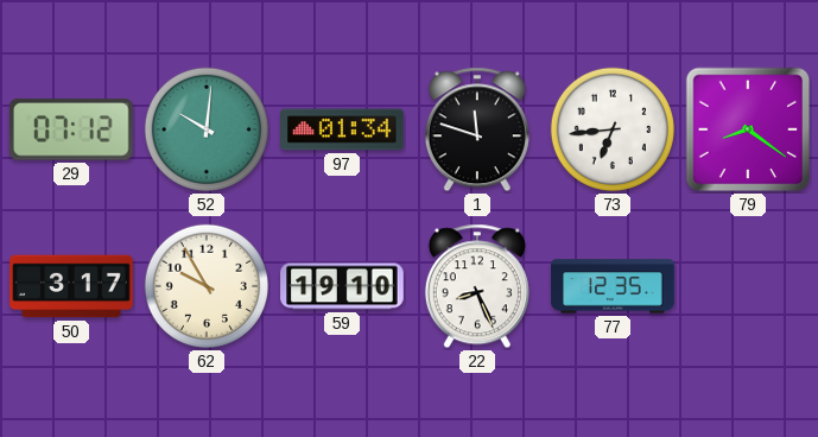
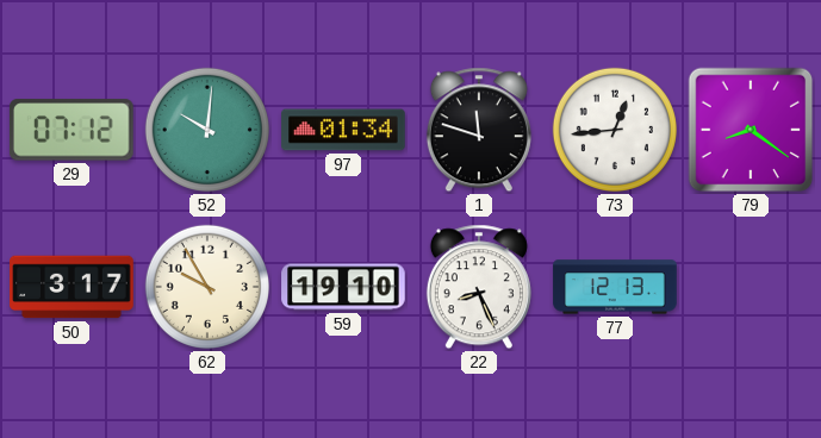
73: 6:44 -> 12:44 (615, 130)
77: 12:35 -> 12:13 (615, 287)
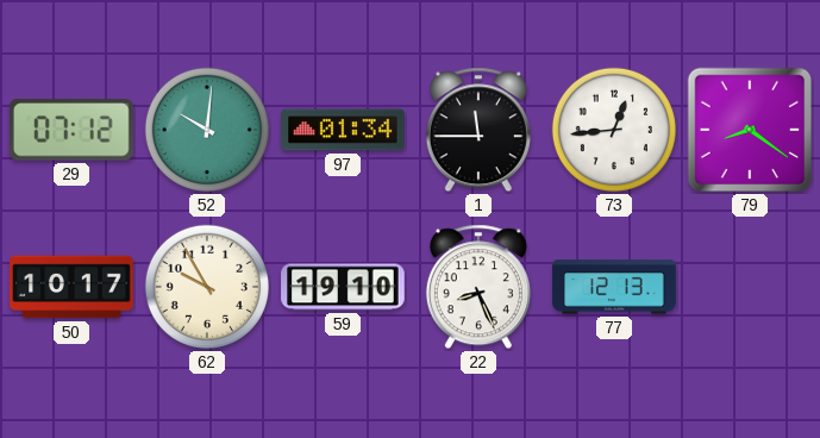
1: 11:48 -> 11:45 (478, 130)
50: 3:17 -> 10:17 (71, 287)
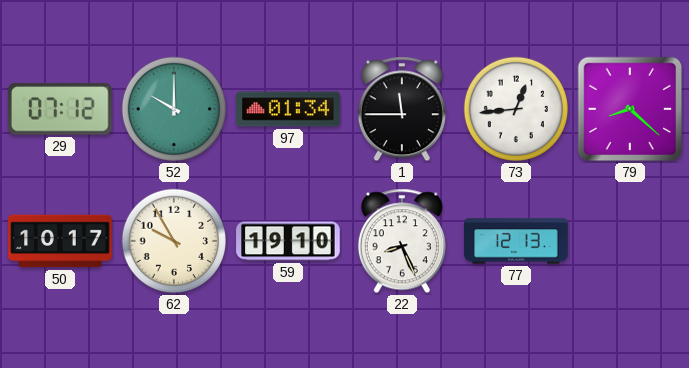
52: 10:01 -> 10:00 (174, 109)
79: 8:21 -> 8:22 (630, 109)
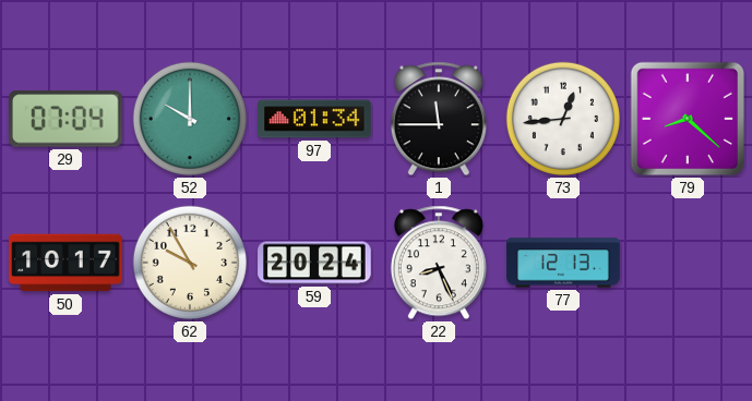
29: 07:12 -> 07:04 (65, 119)
59: 19:10 -> 20:24 (314, 263)
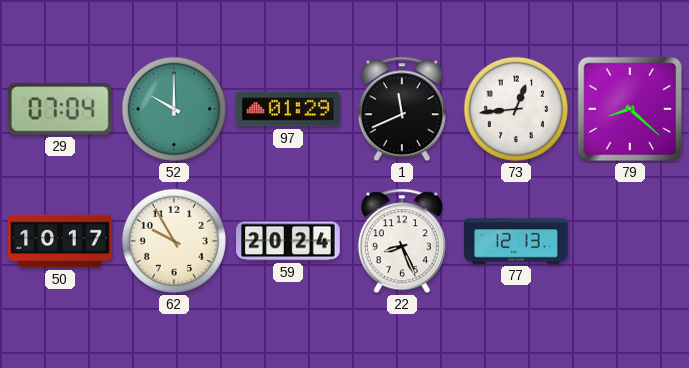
97: 01:34 -> 01:29 (288, 109)
1: 11:45 -> 11:41 (402, 109)
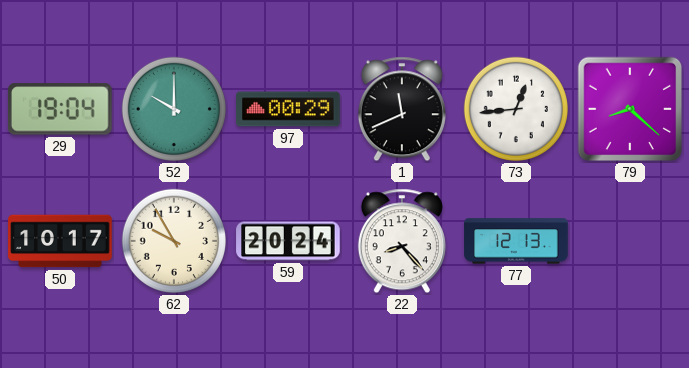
29: 07:04 -> 19:04 (60, 109)
97: 01:29 -> 00:29 (288, 109)
22: 8:26 -> 8:23 (402, 241)
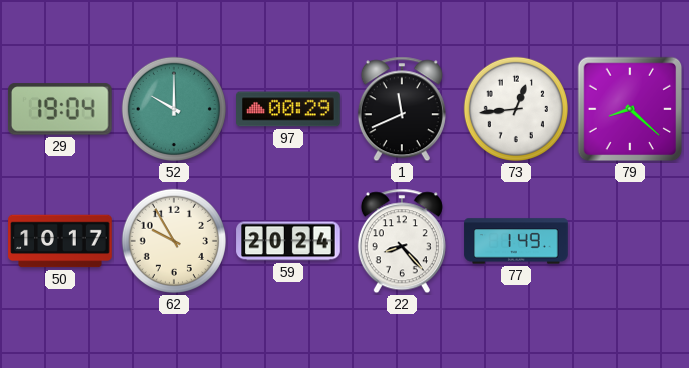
77: 12:13 -> 1:49 (516, 241)
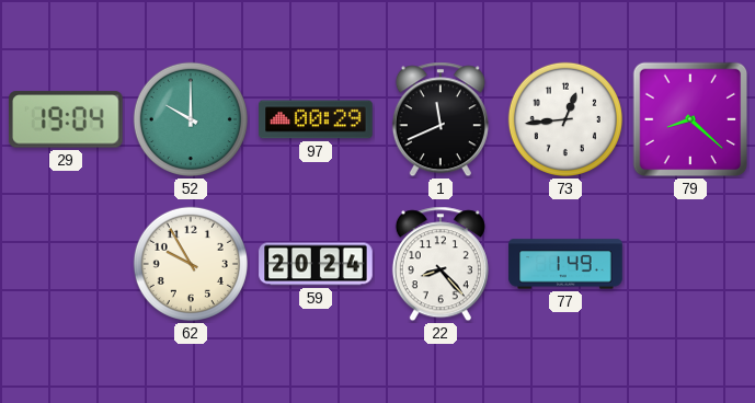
50: 10:17 -> none (60, 241)
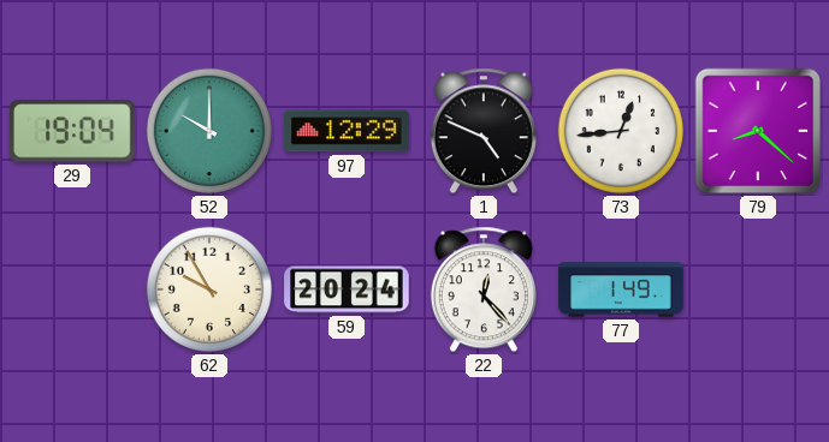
97: 00:29 -> 12:29 (347, 131)
1: 11:41 -> 4:49 (484, 131)
22: 8:23 -> 12:23 (484, 289)
